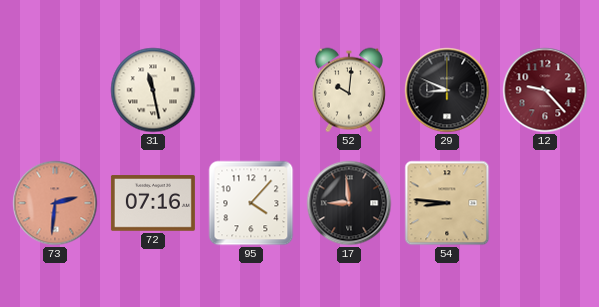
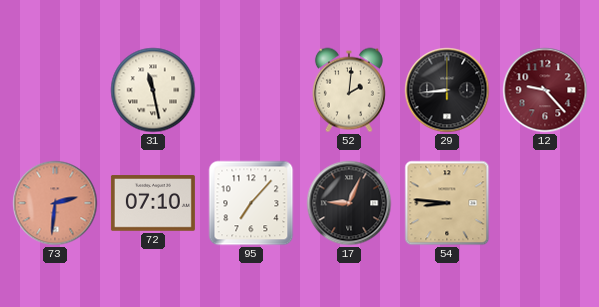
52: 10:01 -> 2:01 (349, 90)
29: 8:49 -> 8:44 (447, 90)
72: 07:16 -> 07:10 (153, 203)
95: 4:07 -> 7:07 (251, 203)
17: 8:59 -> 9:04 (349, 203)
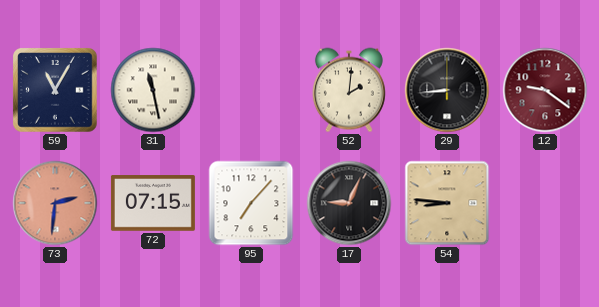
59: none -> 11:05 (56, 91)
12: 9:23 -> 9:21 (545, 90)
72: 07:10 -> 07:15 (153, 203)
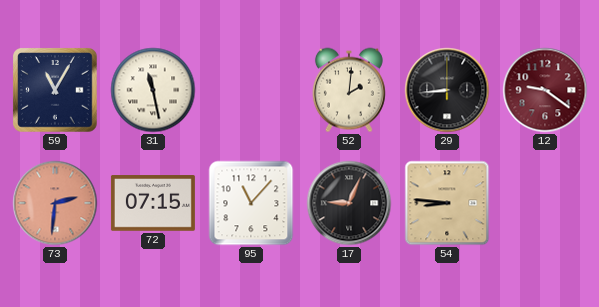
95: 7:07 -> 11:07 (251, 203)
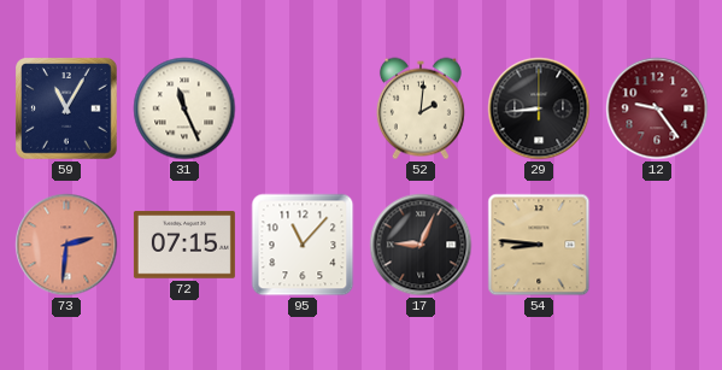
31: 11:28 -> 11:26 (184, 108)
12: 9:21 -> 9:24 (657, 108)
